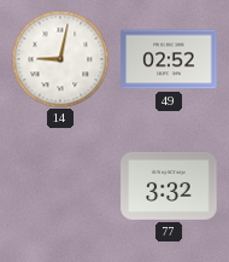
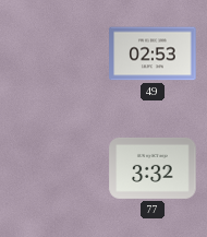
14: 9:02 -> none (60, 59)
49: 02:52 -> 02:53 (153, 54)
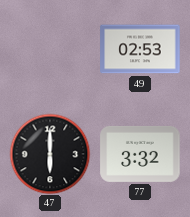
47: none -> 6:00 (50, 154)
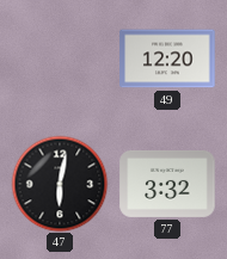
49: 02:53 -> 12:20 (167, 58)
47: 6:00 -> 6:02 (60, 184)
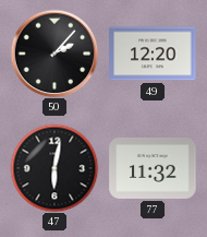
50: none -> 2:07 (54, 54)
77: 3:32 -> 11:32 (153, 168)
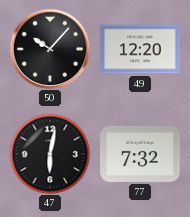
50: 2:07 -> 10:07 (50, 49)
77: 11:32 -> 7:32 (140, 154)
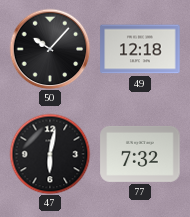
49: 12:20 -> 12:18 (140, 49)
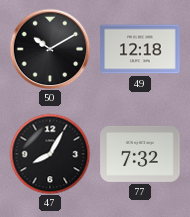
50: 10:07 -> 10:10 (50, 49)
47: 6:02 -> 8:05 (50, 154)
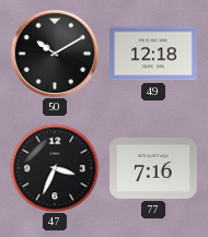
47: 8:05 -> 3:34 (55, 168)
77: 7:32 -> 7:16 (153, 168)
